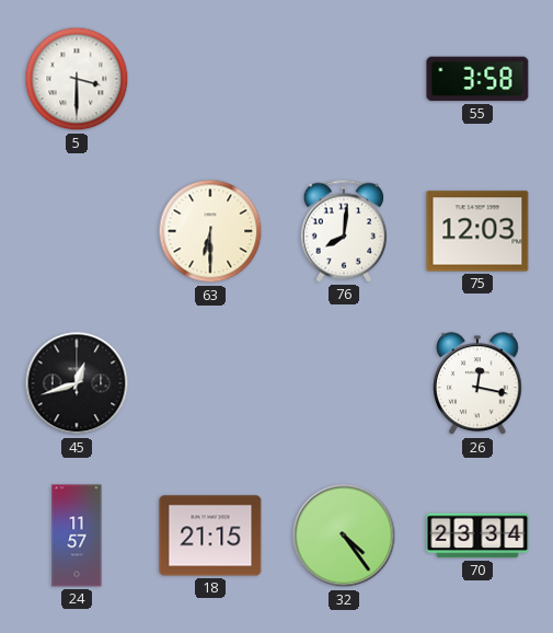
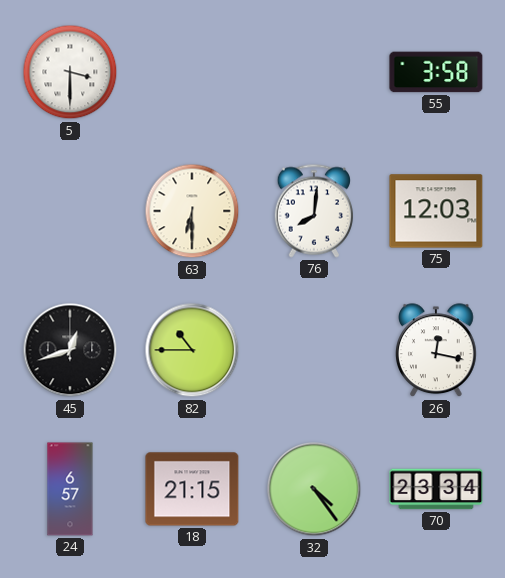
82: none -> 10:45 (192, 350)
24: 11:57 -> 6:57 (70, 489)
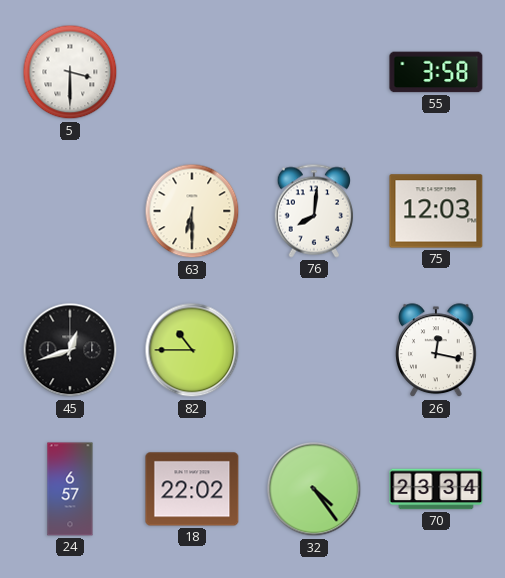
18: 21:15 -> 22:02 (192, 489)
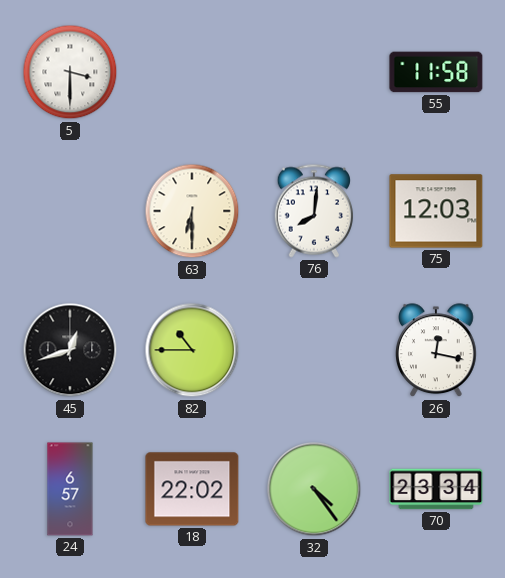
55: 3:58 -> 11:58 (436, 72)
